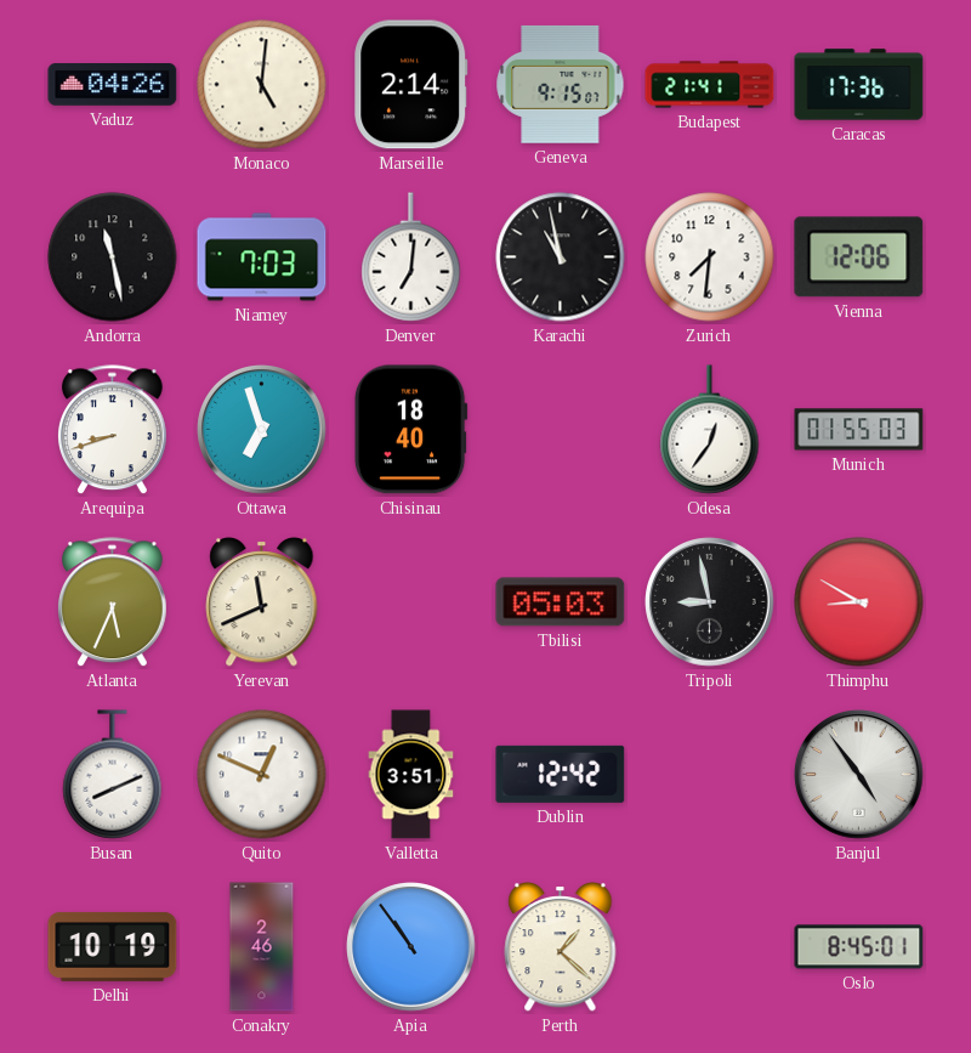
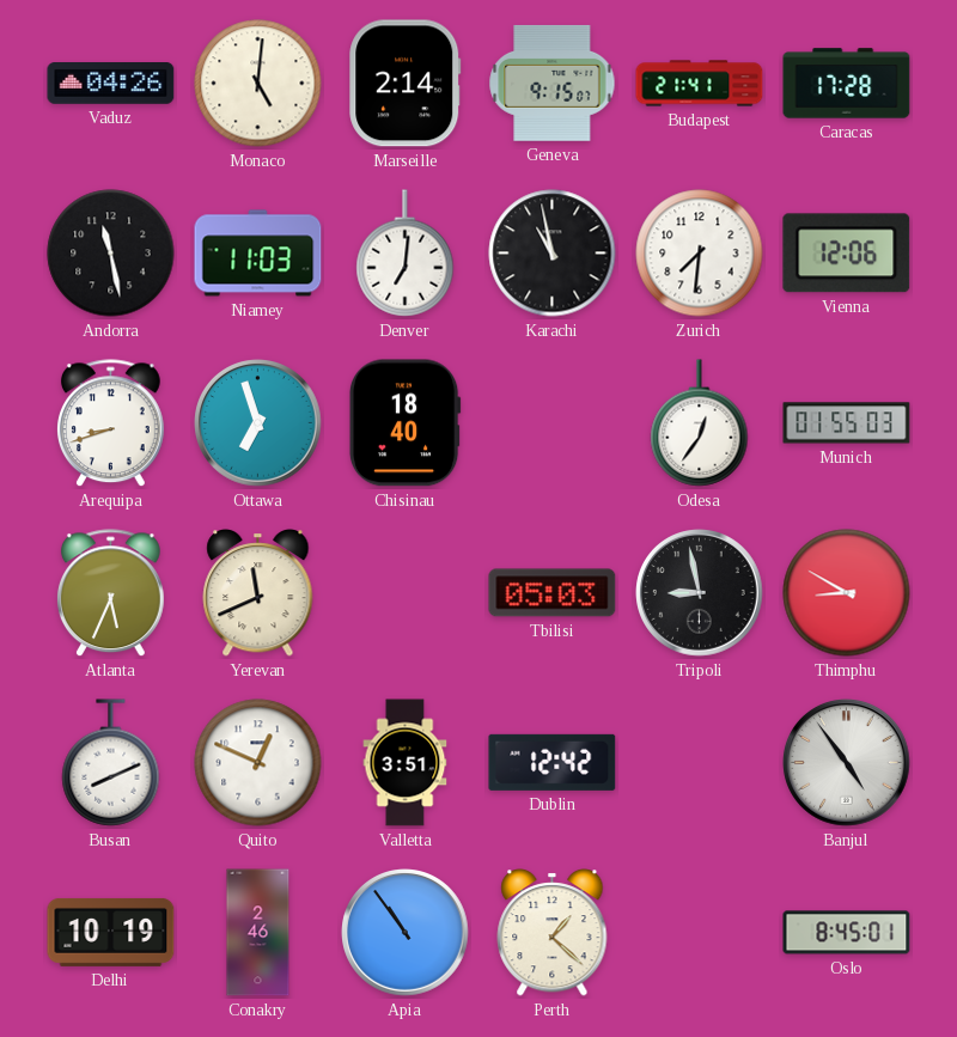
Caracas: 17:36 -> 17:28 (847, 84)
Niamey: 7:03 -> 11:03 (258, 254)
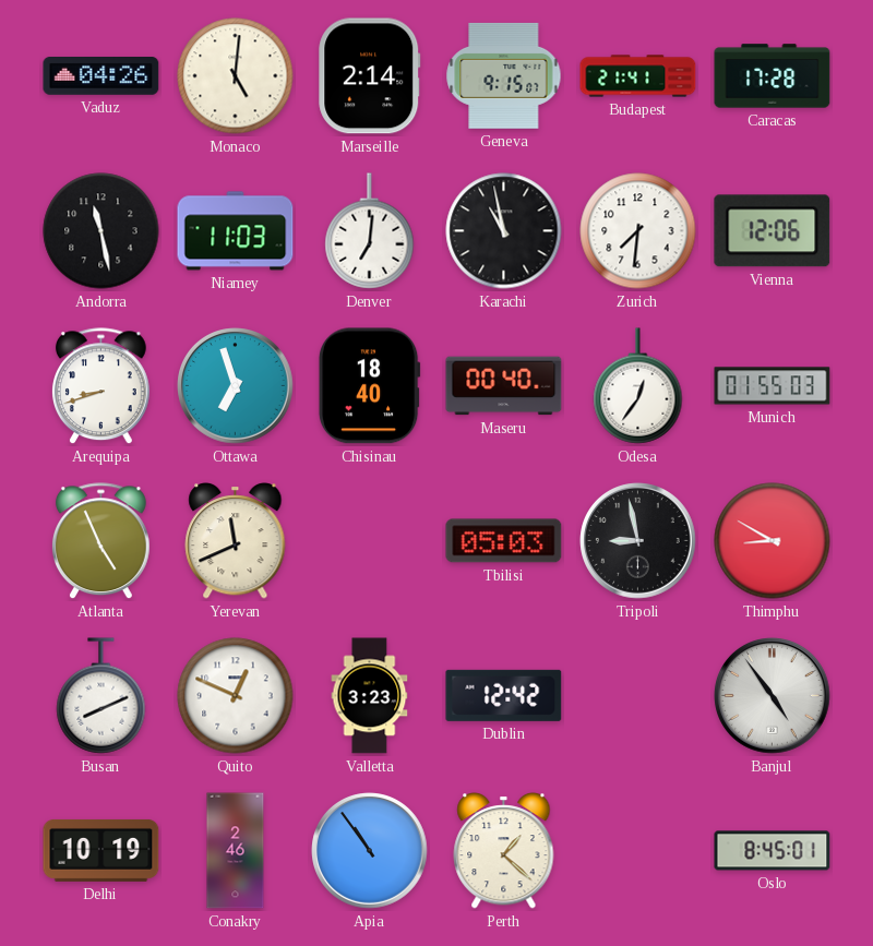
Maseru: none -> 00:40 (504, 386)
Atlanta: 5:34 -> 4:56 (100, 541)
Valletta: 3:51 -> 3:23 (370, 696)
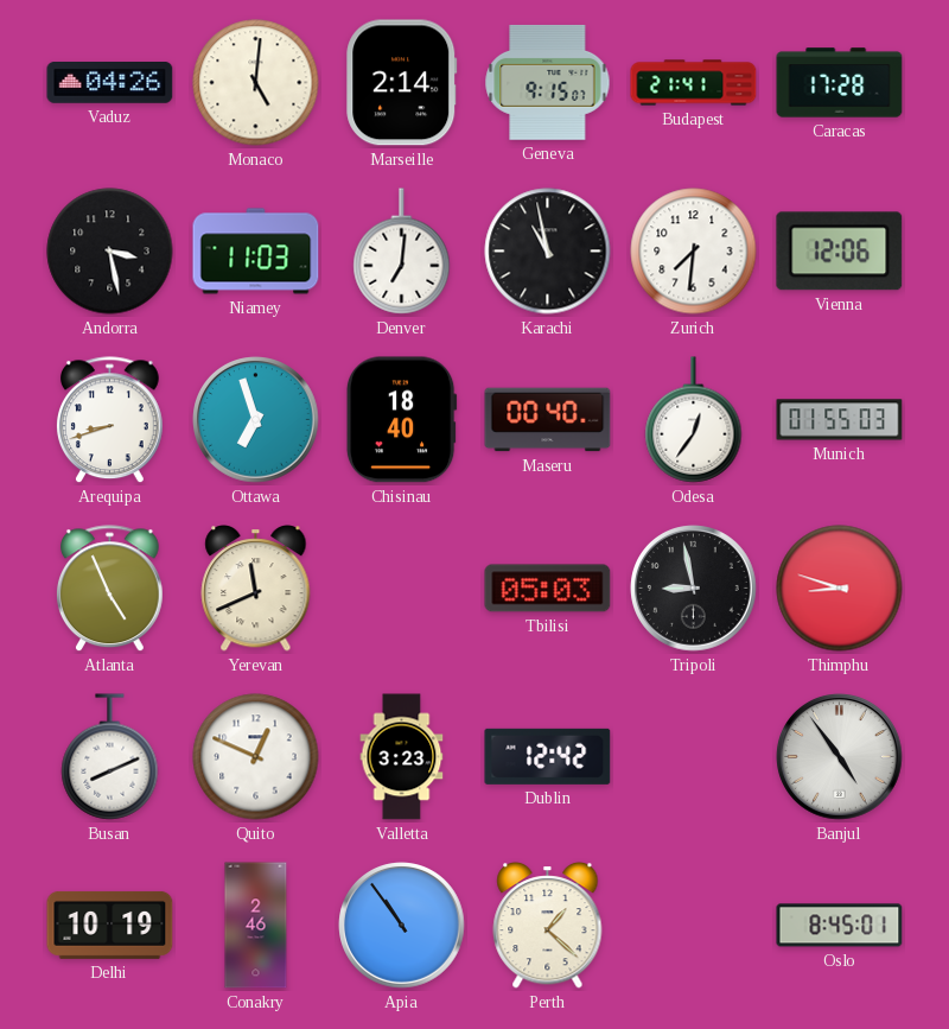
Andorra: 11:28 -> 3:28 (110, 252)
Thimphu: 8:50 -> 8:48 (840, 589)
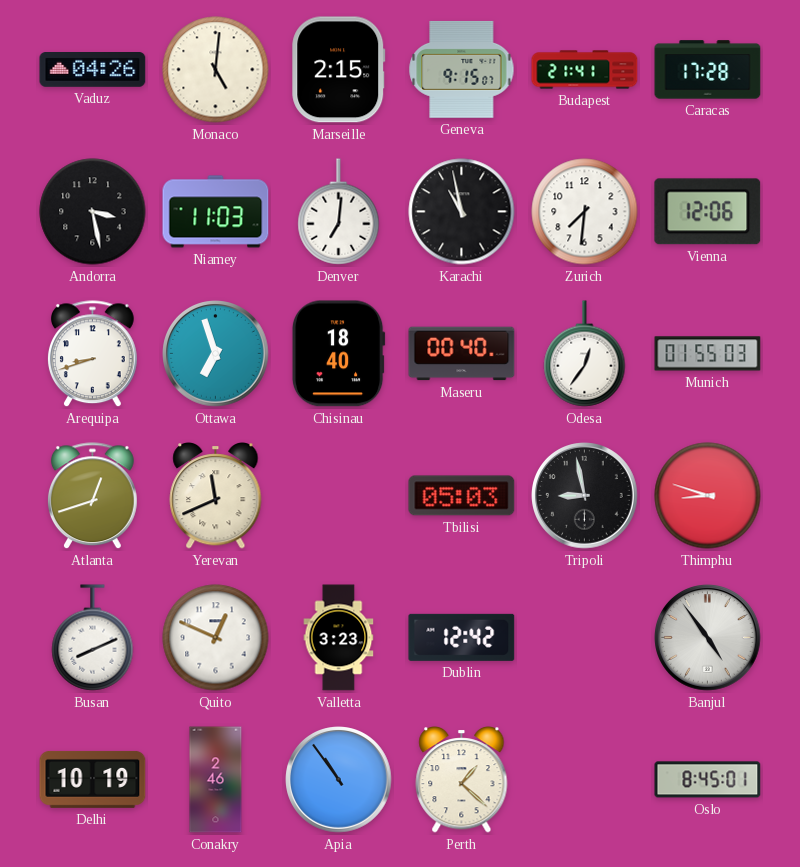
Marseille: 2:14 -> 2:15 (339, 70)
Atlanta: 4:56 -> 12:42 (92, 496)
